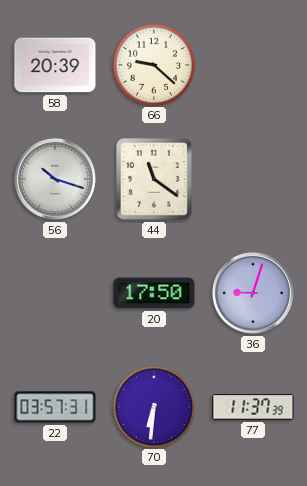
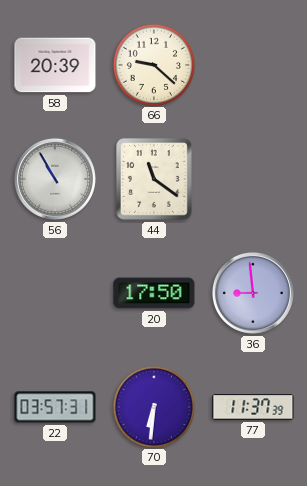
56: 10:18 -> 10:55 (55, 179)
36: 9:03 -> 8:59 (253, 293)
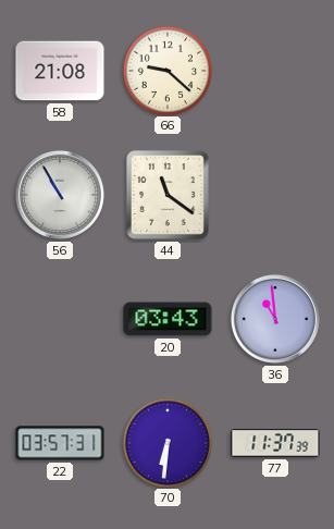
58: 20:39 -> 21:08 (60, 71)
20: 17:50 -> 03:43 (168, 319)
36: 8:59 -> 10:59 (275, 319)
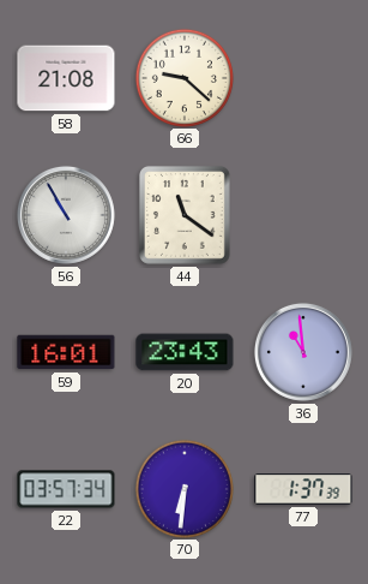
59: none -> 16:01 (66, 352)
20: 03:43 -> 23:43 (185, 352)
22: 03:57:31 -> 03:57:34 (66, 489)
77: 11:37 -> 1:37 (303, 489)
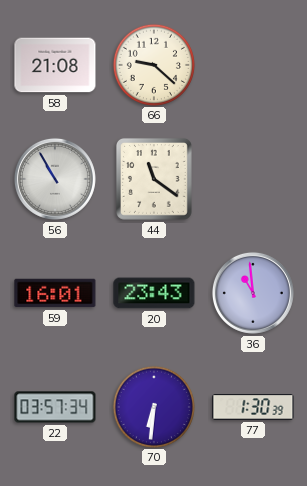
77: 1:37 -> 1:30 (253, 407)
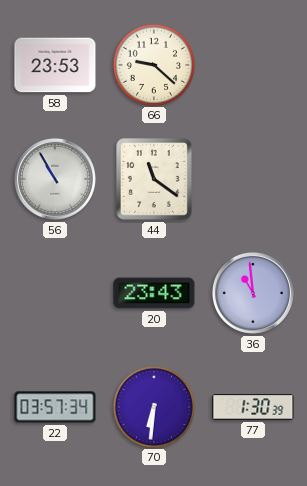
58: 21:08 -> 23:53 (55, 65)
59: 16:01 -> none (55, 293)
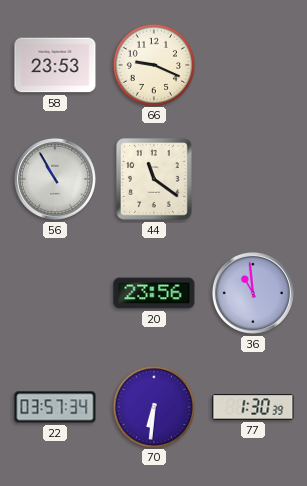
66: 9:22 -> 9:19 (153, 64)
20: 23:43 -> 23:56 (154, 293)
